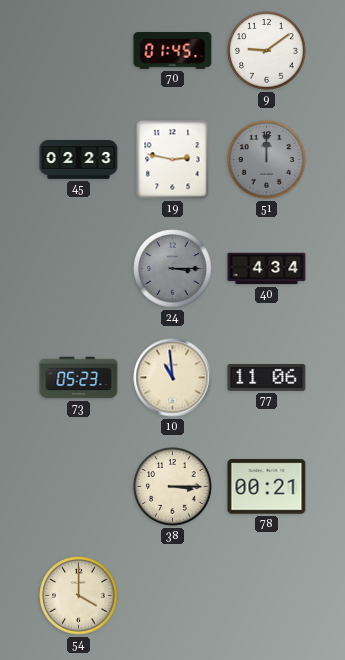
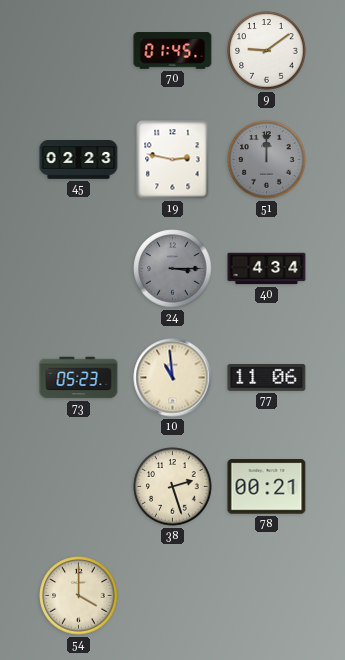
38: 3:15 -> 2:27 (173, 487)
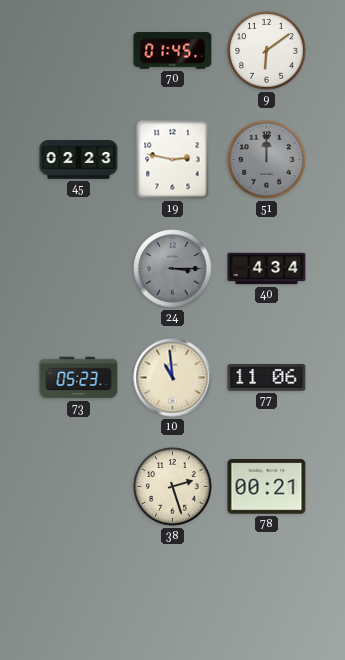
9: 9:09 -> 6:09 (267, 51)
54: 4:00 -> none (79, 596)
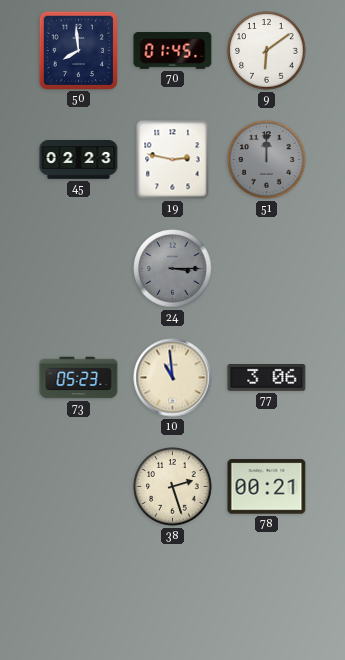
50: none -> 7:59 (78, 50)
40: 4:34 -> none (267, 269)
77: 11:06 -> 3:06 (267, 378)
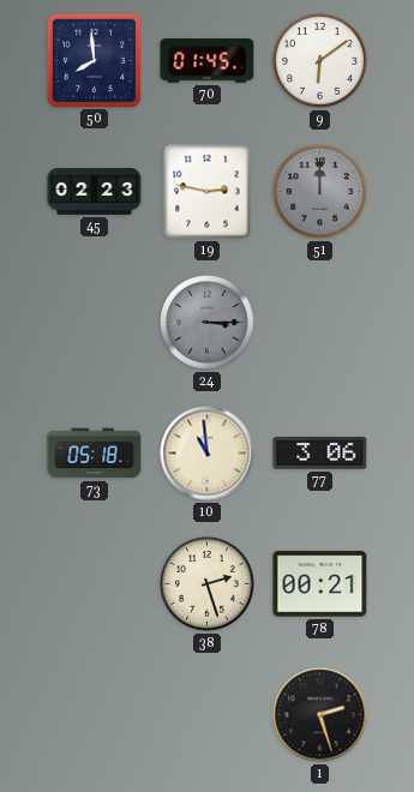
73: 05:23 -> 05:18 (95, 454)
1: none -> 2:27 (320, 715)
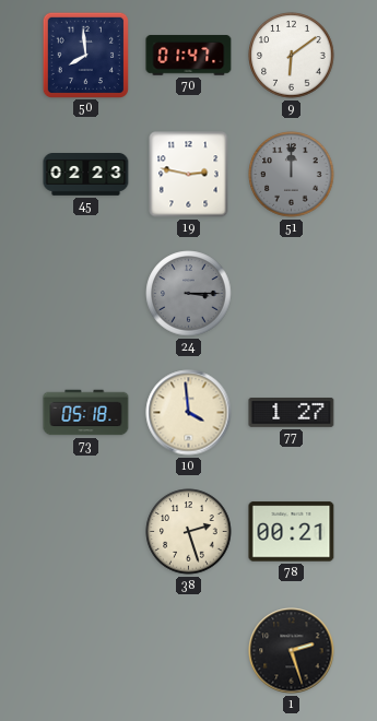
70: 01:45 -> 01:47 (189, 56)
10: 10:59 -> 3:59 (189, 413)
77: 3:06 -> 1:27 (292, 413)
